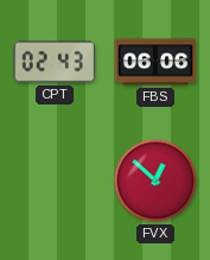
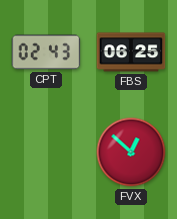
FBS: 06:06 -> 06:25 (131, 52)
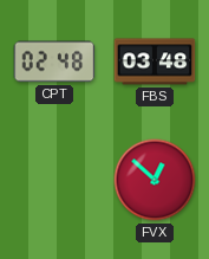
CPT: 02:43 -> 02:48 (54, 61)
FBS: 06:25 -> 03:48 (155, 61)
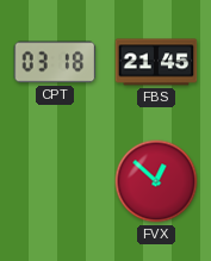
CPT: 02:48 -> 03:18 (55, 62)
FBS: 03:48 -> 21:45 (156, 62)
